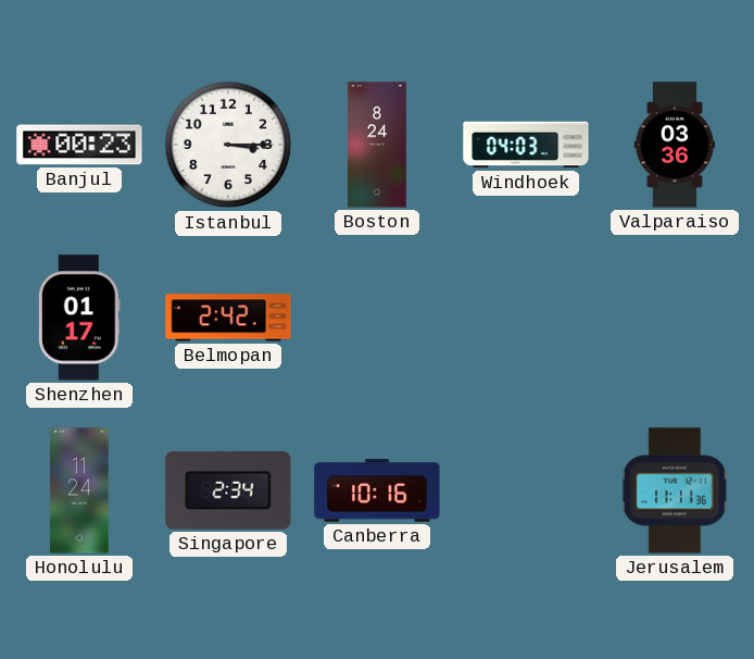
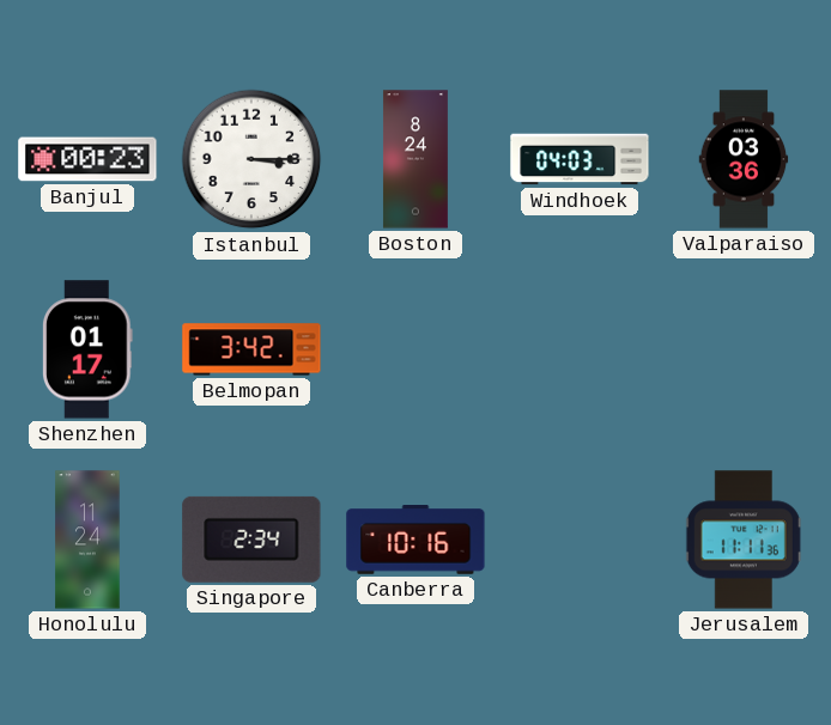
Belmopan: 2:42 -> 3:42 (251, 349)
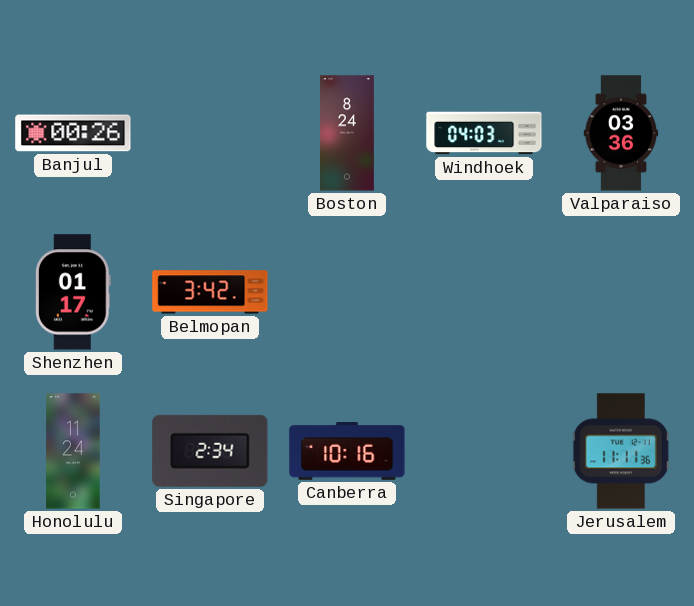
Banjul: 00:23 -> 00:26 (73, 133)
Istanbul: 3:15 -> none (251, 159)
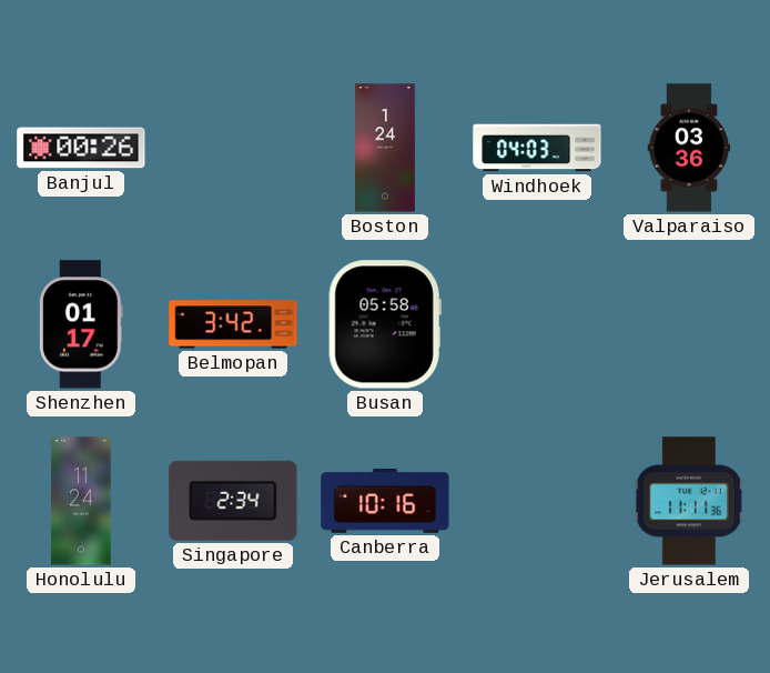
Boston: 8:24 -> 1:24 (385, 148)
Busan: none -> 05:58 (385, 324)
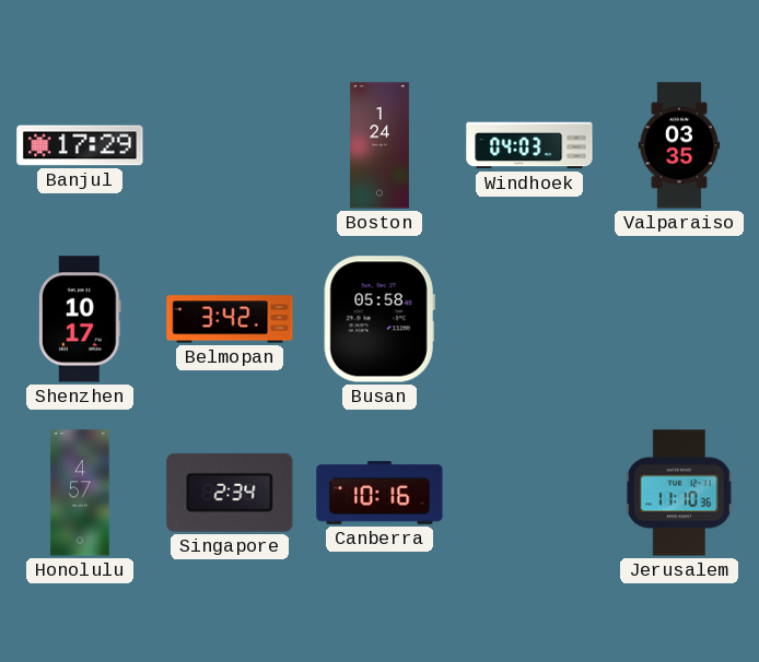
Banjul: 00:26 -> 17:29 (80, 145)
Valparaiso: 03:36 -> 03:35 (679, 145)
Shenzhen: 01:17 -> 10:17 (80, 319)
Honolulu: 11:24 -> 4:57 (80, 493)
Jerusalem: 11:11 -> 11:10 (679, 493)
